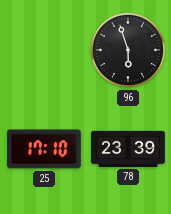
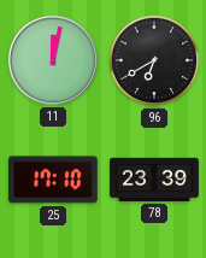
11: none -> 12:02 (53, 60)
96: 5:57 -> 6:40 (154, 60)
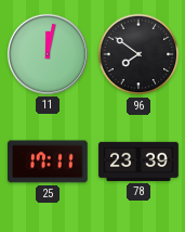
96: 6:40 -> 7:51 (138, 54)
25: 17:10 -> 17:11 (48, 162)
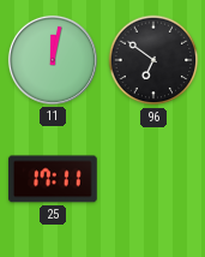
96: 7:51 -> 6:51 (153, 60)
78: 23:39 -> none (138, 162)
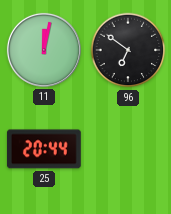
25: 17:11 -> 20:44 (44, 149)
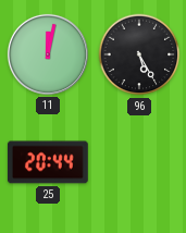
96: 6:51 -> 5:25 (139, 54)
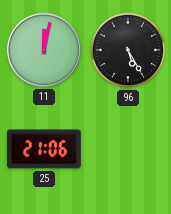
25: 20:44 -> 21:06 (44, 149)
